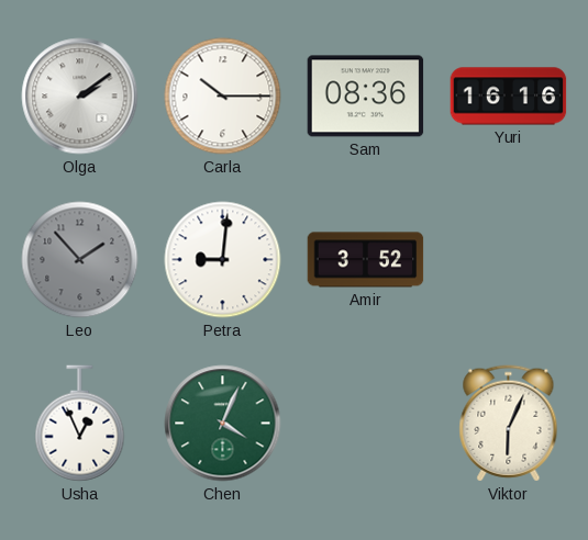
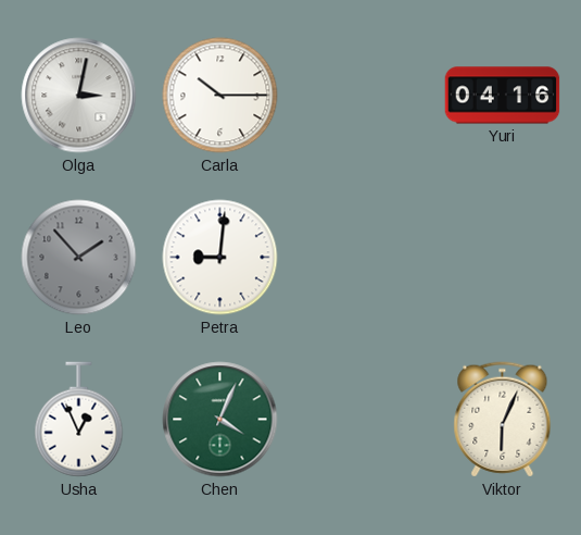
Olga: 2:09 -> 3:02 (79, 96)
Sam: 08:36 -> none (366, 97)
Yuri: 16:16 -> 04:16 (503, 96)
Amir: 3:52 -> none (366, 260)
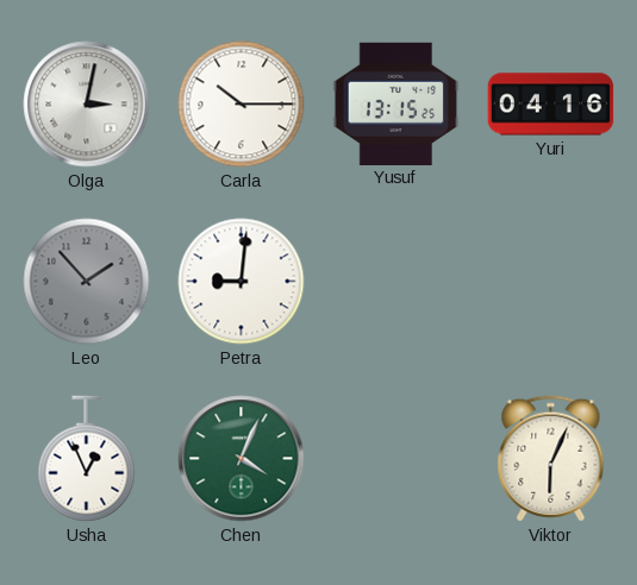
Yusuf: none -> 13:15 (396, 103)
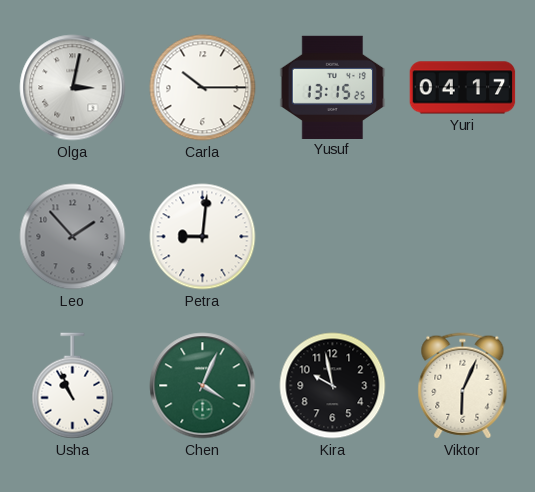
Yuri: 04:16 -> 04:17 (463, 88)
Usha: 12:56 -> 10:56 (73, 386)
Kira: none -> 9:58 (333, 386)
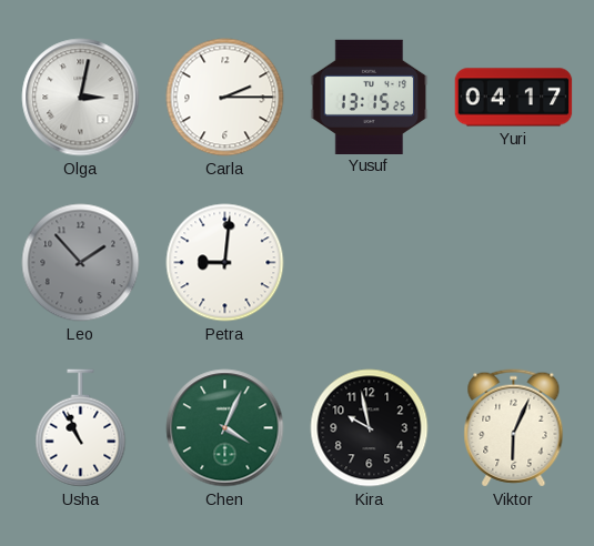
Carla: 10:15 -> 2:15 (225, 98)
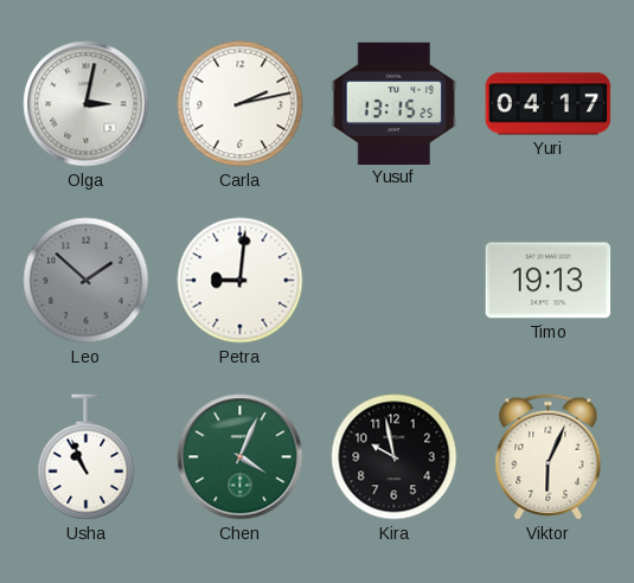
Carla: 2:15 -> 2:13 (241, 104)
Leo: 1:53 -> 1:52 (87, 281)
Timo: none -> 19:13 (549, 281)
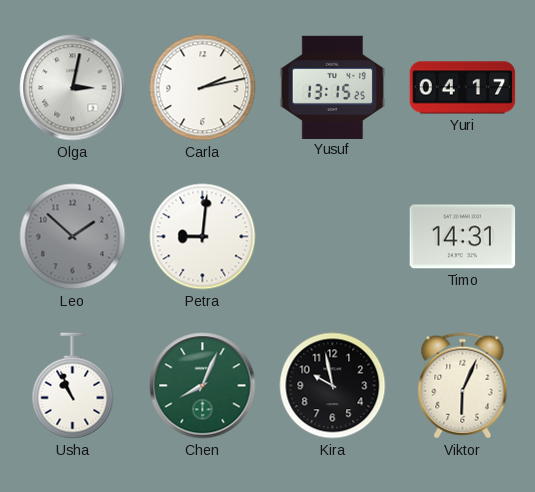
Timo: 19:13 -> 14:31 (463, 237)
Chen: 4:04 -> 8:04 (203, 386)
